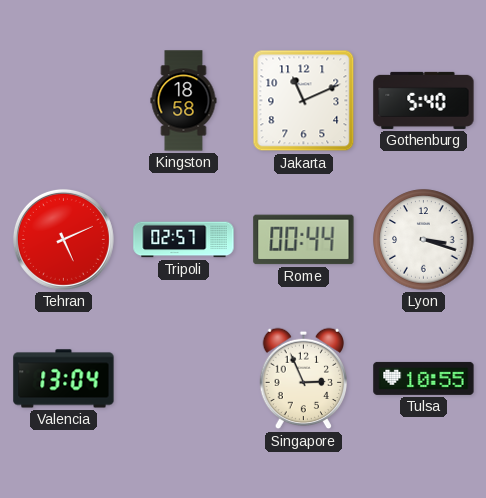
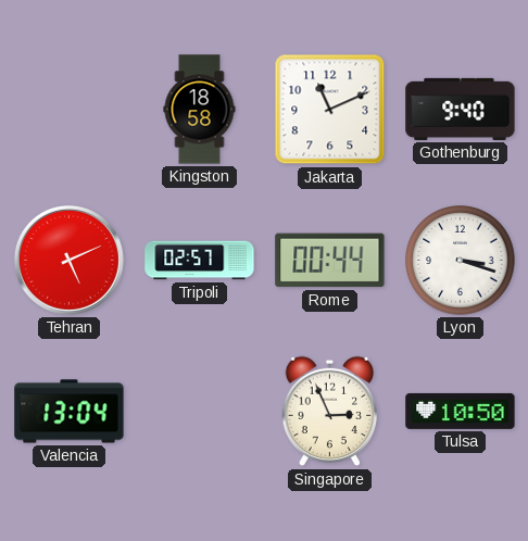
Gothenburg: 5:40 -> 9:40 (461, 109)
Tulsa: 10:55 -> 10:50 (461, 411)
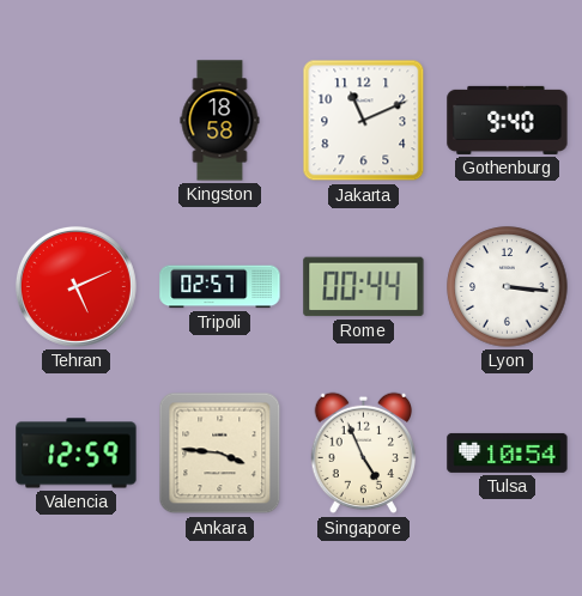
Lyon: 3:18 -> 3:16 (508, 287)
Valencia: 13:04 -> 12:59 (77, 454)
Ankara: none -> 3:46 (220, 454)
Singapore: 2:56 -> 4:56 (364, 454)
Tulsa: 10:50 -> 10:54 (508, 452)
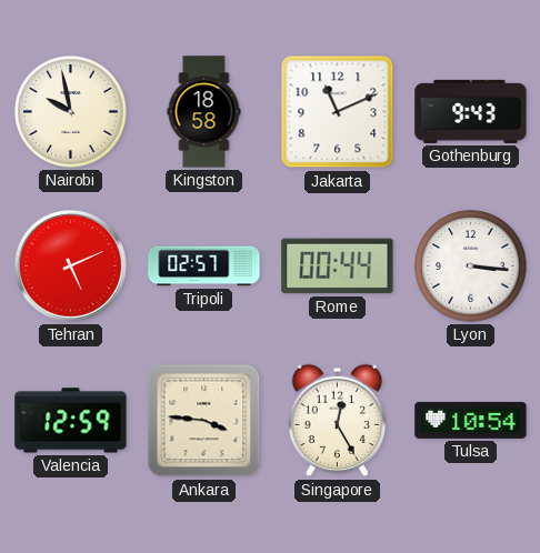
Nairobi: none -> 9:58 (71, 112)
Gothenburg: 9:40 -> 9:43 (471, 111)
Singapore: 4:56 -> 12:25 (338, 421)
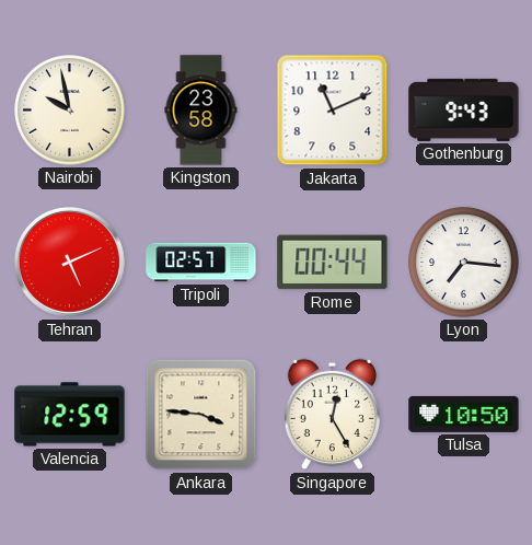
Kingston: 18:58 -> 23:58 (201, 111)
Lyon: 3:16 -> 7:16 (464, 263)
Tulsa: 10:54 -> 10:50 (464, 414)
